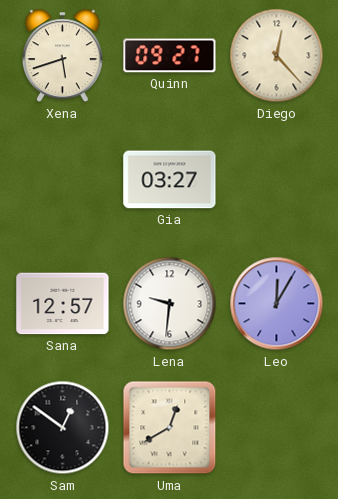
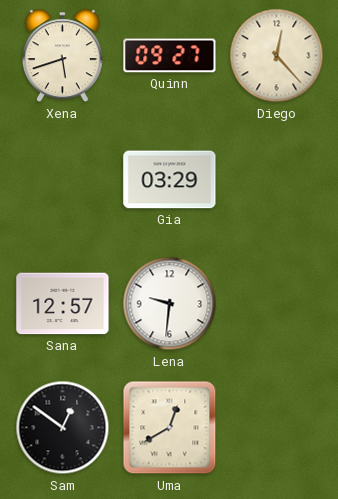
Gia: 03:27 -> 03:29 (170, 180)
Leo: 12:05 -> none (277, 304)
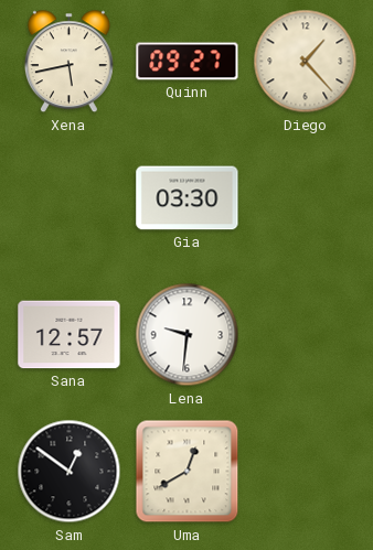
Xena: 5:42 -> 5:43 (68, 62)
Diego: 12:23 -> 1:23 (306, 62)
Gia: 03:29 -> 03:30 (188, 198)
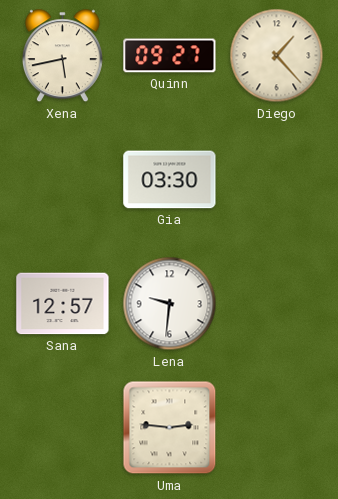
Sam: 12:51 -> none (70, 472)
Uma: 12:40 -> 2:46 (170, 428)
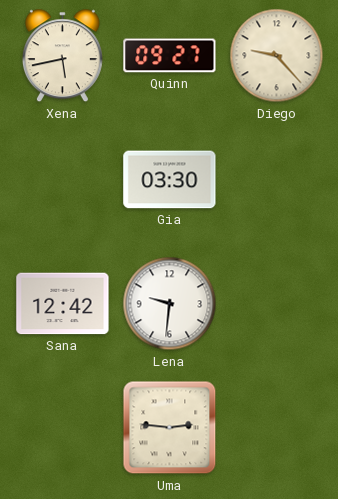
Diego: 1:23 -> 9:23 (277, 56)
Sana: 12:57 -> 12:42 (63, 304)
